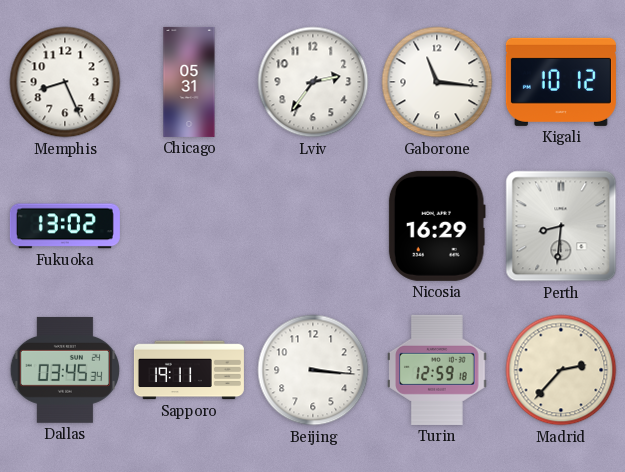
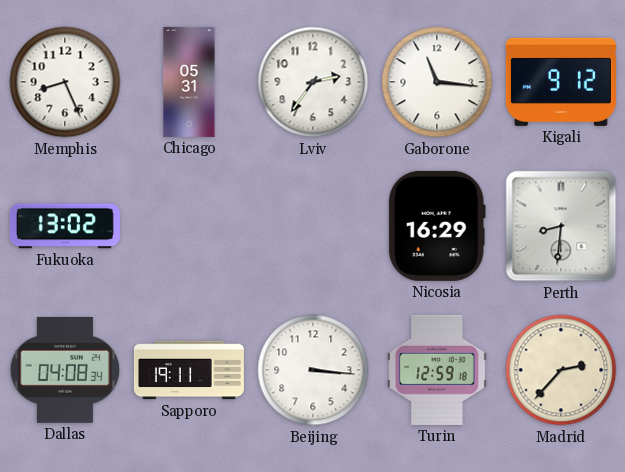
Kigali: 10:12 -> 9:12 (561, 82)
Dallas: 03:45 -> 04:08 (65, 370)
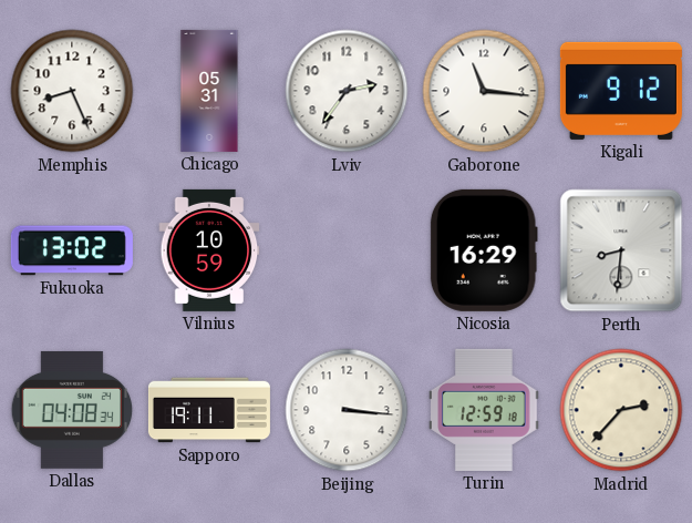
Vilnius: none -> 10:59 (209, 250)
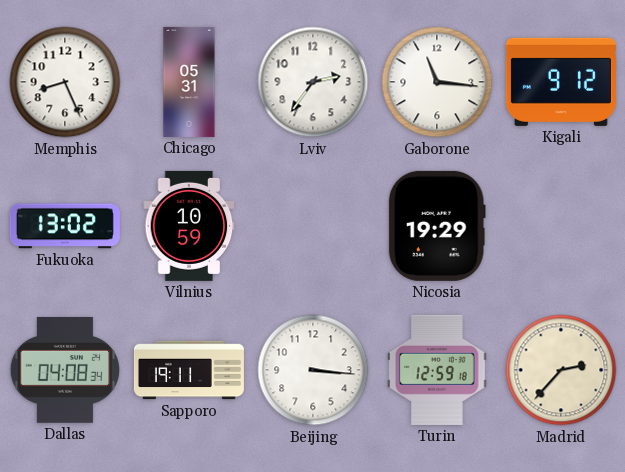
Nicosia: 16:29 -> 19:29 (437, 226)
Perth: 8:31 -> none (621, 250)
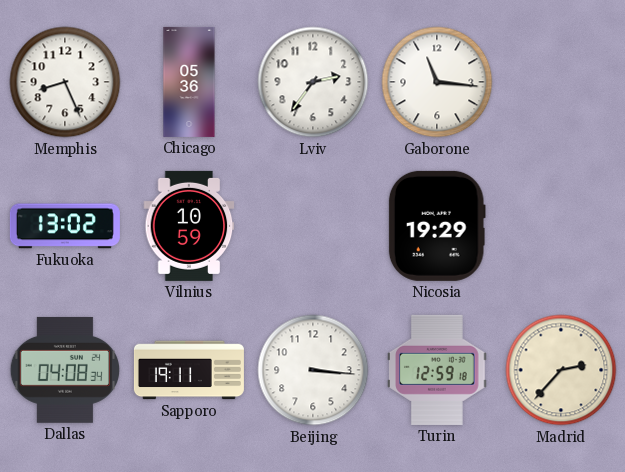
Chicago: 05:31 -> 05:36 (189, 82)
Kigali: 9:12 -> none (561, 82)
